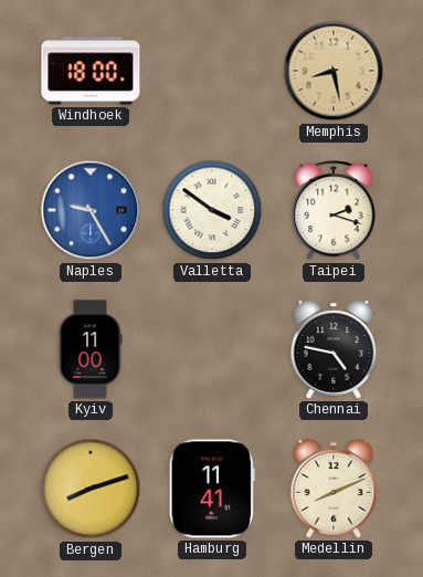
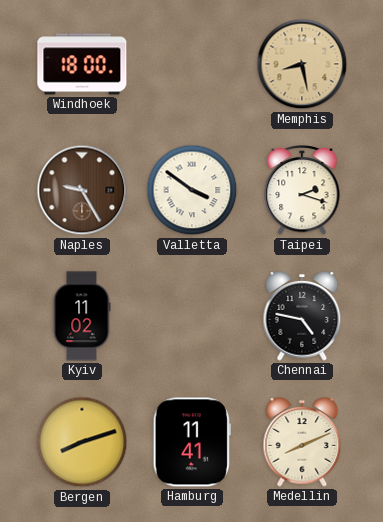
Naples dial: blue -> brown (82, 190)
Kyiv: 11:00 -> 11:02 (82, 316)
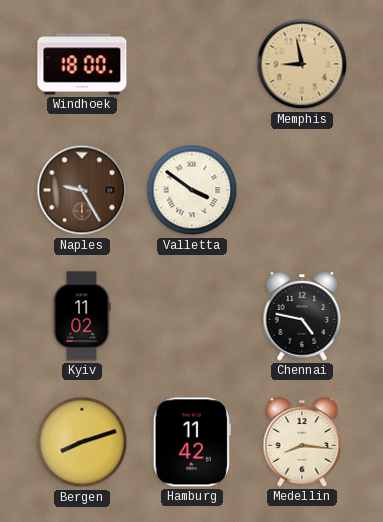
Memphis: 8:28 -> 8:58 (302, 64)
Taipei: 2:18 -> none (302, 191)
Hamburg: 11:41 -> 11:42 (192, 442)
Medellin: 8:11 -> 8:16 (302, 443)
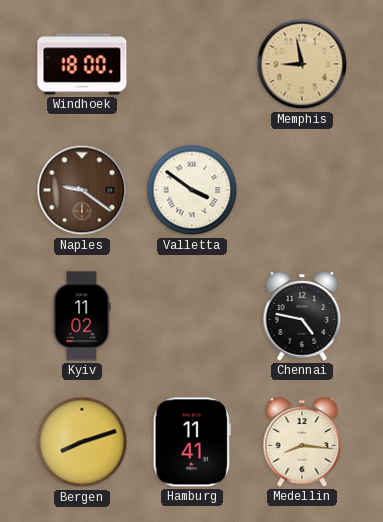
Naples: 9:25 -> 9:21 (82, 190)
Hamburg: 11:42 -> 11:41 (192, 442)
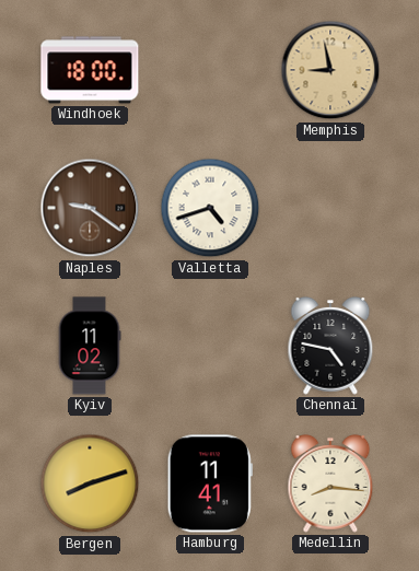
Valletta: 3:51 -> 4:42 (210, 208)
